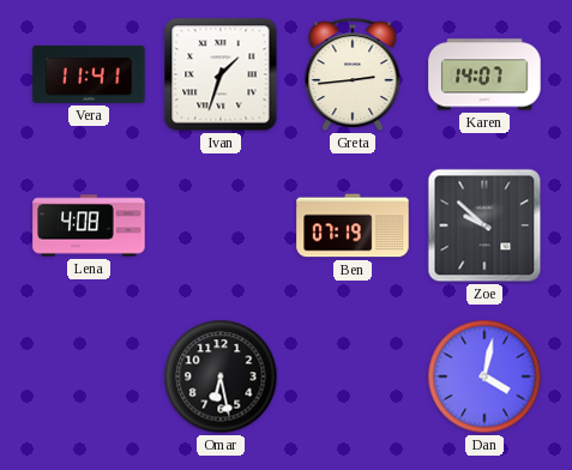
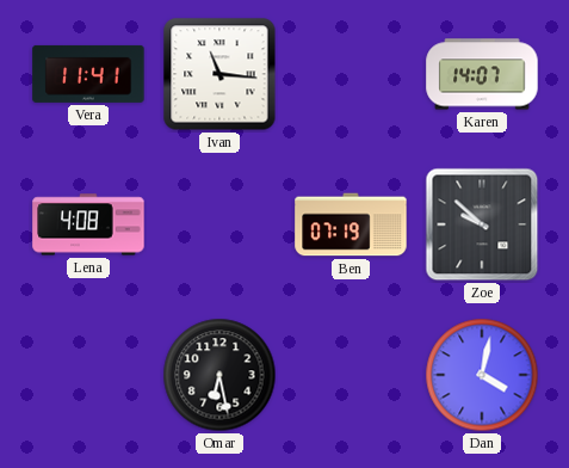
Ivan: 1:33 -> 11:16 (219, 74)
Greta: 2:44 -> none (353, 76)
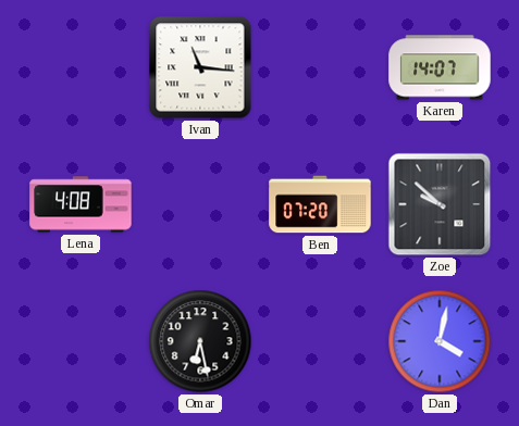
Vera: 11:41 -> none (88, 74)
Ben: 07:19 -> 07:20 (320, 204)
